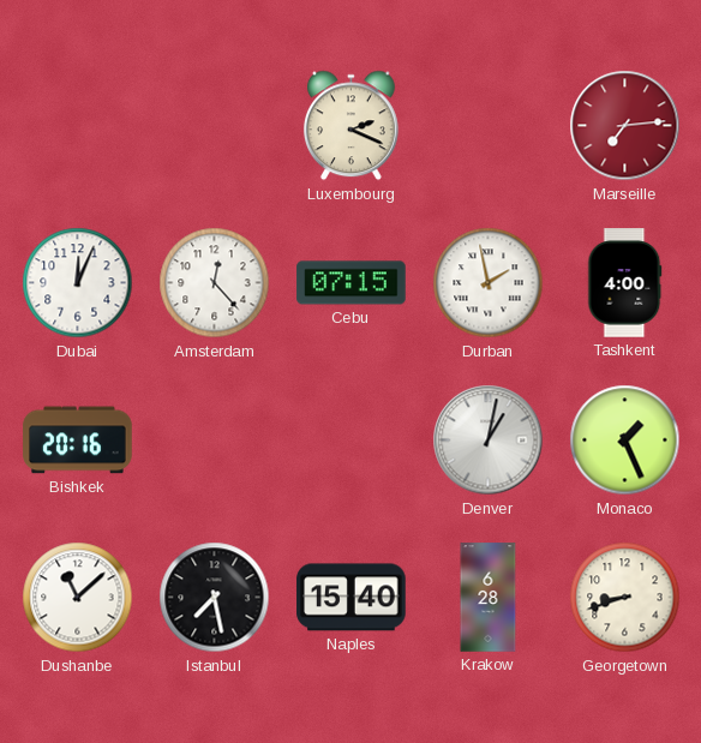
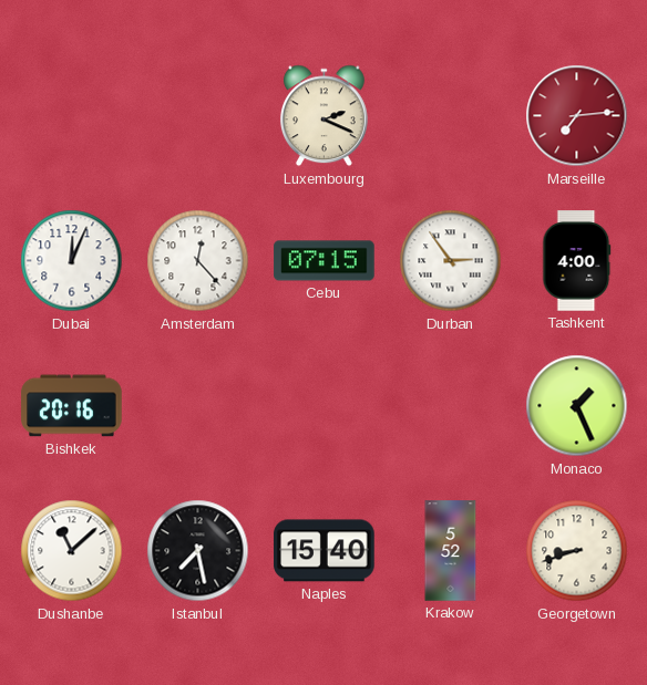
Durban: 1:58 -> 2:54 (451, 261)
Denver: 1:02 -> none (489, 441)
Krakow: 6:28 -> 5:52 (451, 551)
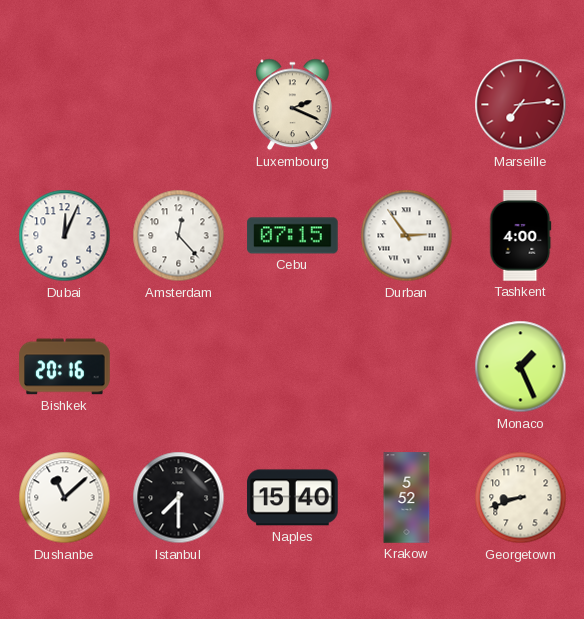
Istanbul: 7:28 -> 7:30 (179, 498)
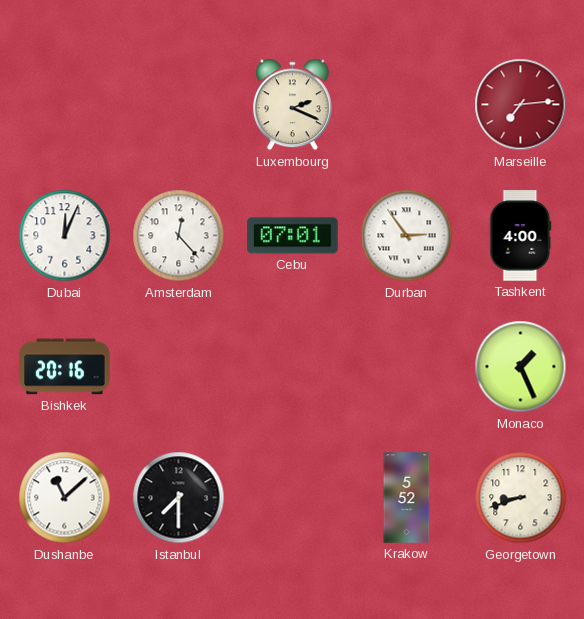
Cebu: 07:15 -> 07:01 (293, 236)
Naples: 15:40 -> none (293, 498)
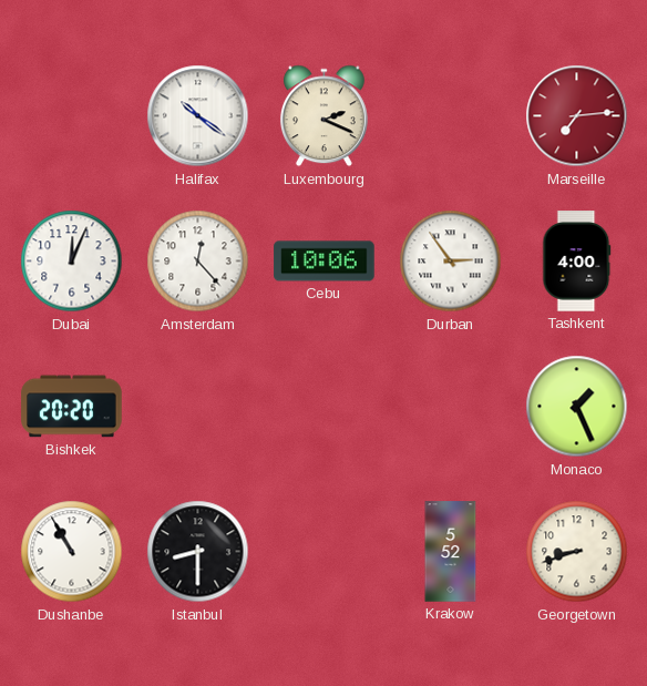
Halifax: none -> 10:21 (198, 116)
Cebu: 07:01 -> 10:06 (325, 262)
Bishkek: 20:16 -> 20:20 (72, 407)
Dushanbe: 11:08 -> 10:55 (72, 552)
Istanbul: 7:30 -> 8:30 (198, 552)
